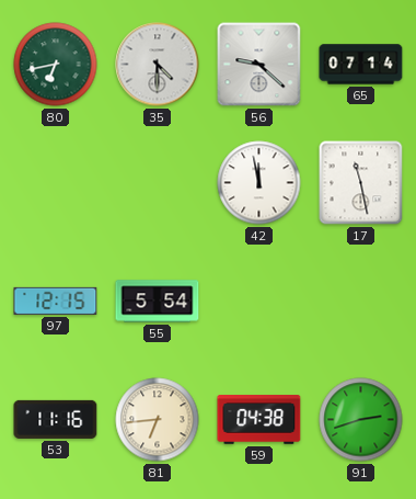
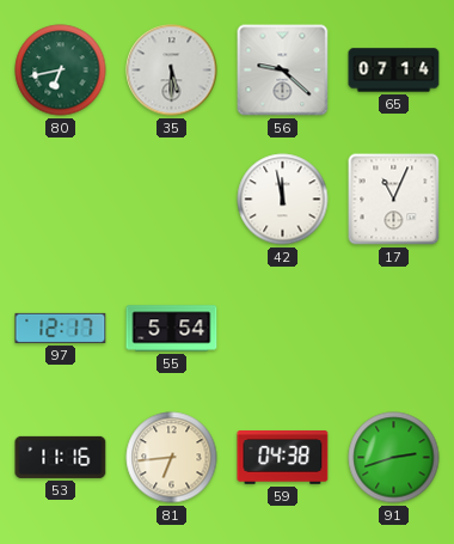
35: 4:30 -> 5:30 (172, 71)
17: 11:28 -> 11:04 (394, 200)
97: 12:15 -> 12:17 (61, 328)
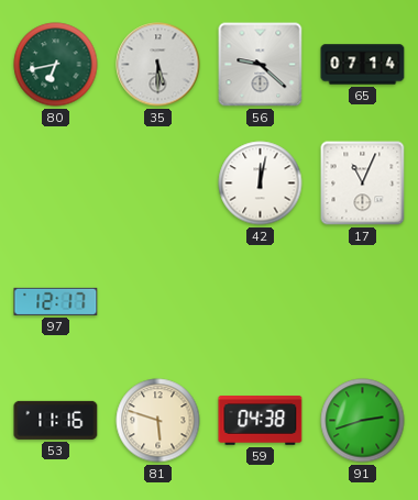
42: 11:58 -> 12:02 (261, 184)
55: 5:54 -> none (172, 329)
81: 6:44 -> 5:48 (158, 421)
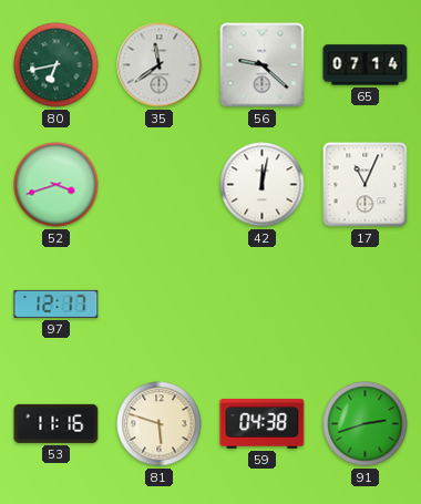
35: 5:30 -> 11:39 (160, 65)
52: none -> 3:42 (57, 185)
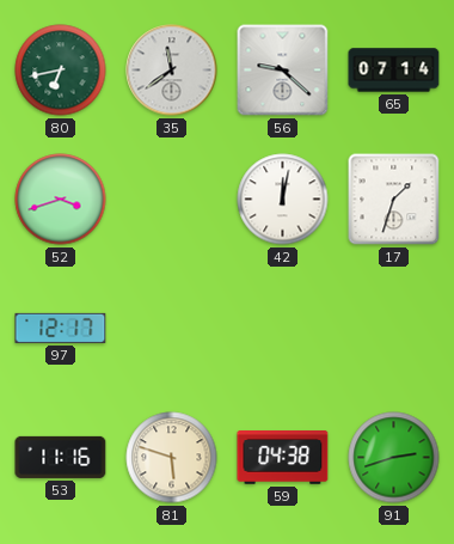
17: 11:04 -> 1:33 (394, 200)
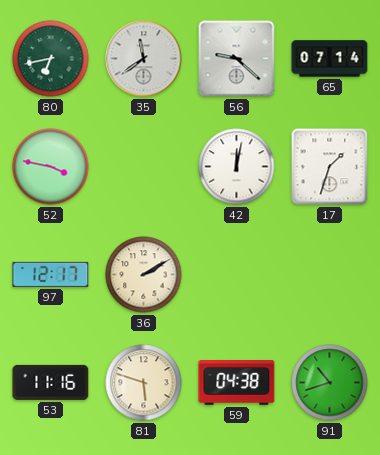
52: 3:42 -> 3:47 (51, 167)
36: none -> 2:10 (144, 275)
91: 2:42 -> 10:42 (330, 383)
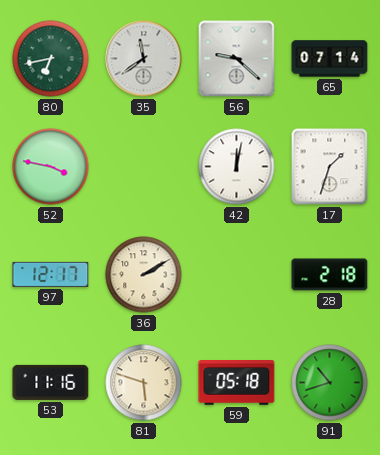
28: none -> 2:18 (330, 275)
59: 04:38 -> 05:18 (237, 383)
